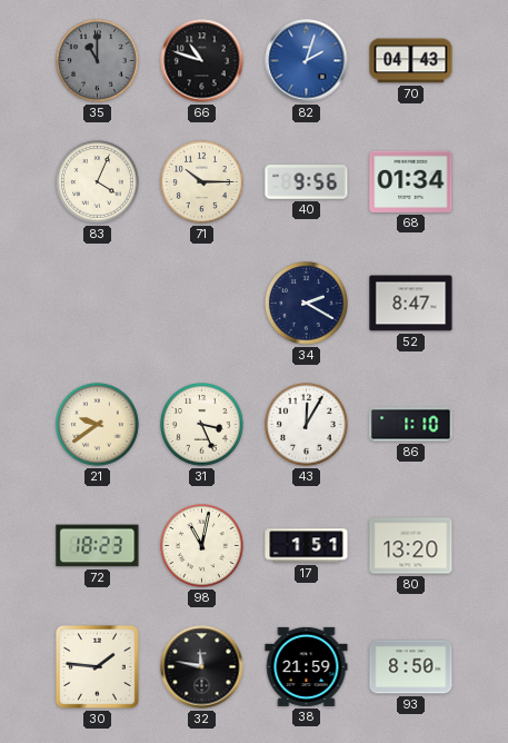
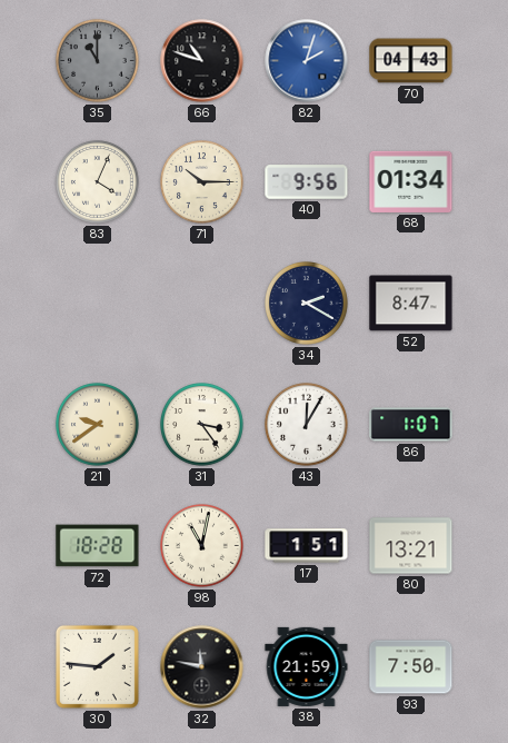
31: 3:26 -> 3:24 (202, 425)
86: 1:10 -> 1:07 (411, 425)
72: 18:23 -> 18:28 (98, 546)
80: 13:20 -> 13:21 (411, 546)
93: 8:50 -> 7:50 (411, 667)
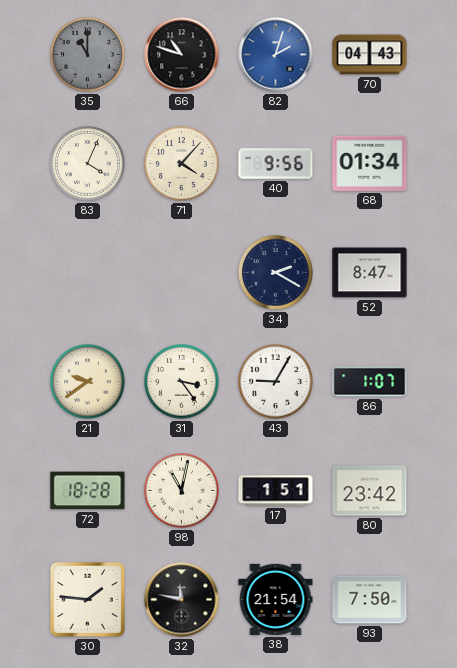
71: 10:15 -> 4:07 (182, 164)
43: 12:05 -> 9:05 (276, 382)
80: 13:21 -> 23:42 (370, 491)
38: 21:59 -> 21:54 (276, 599)
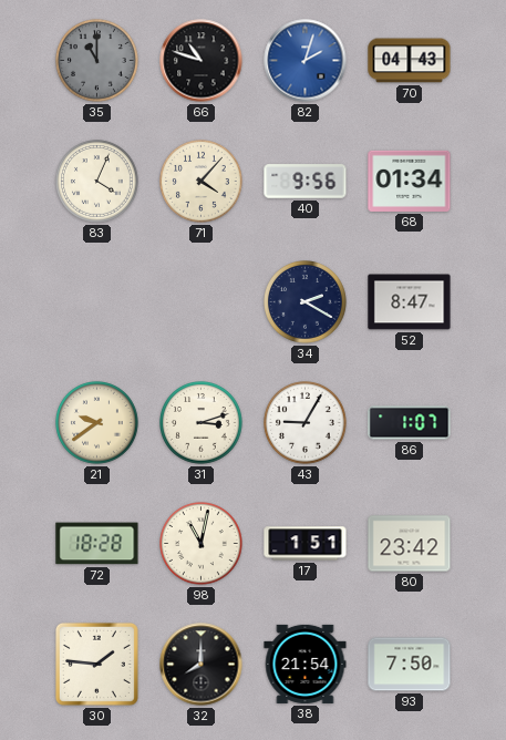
31: 3:24 -> 3:12 (202, 423)
32: 11:47 -> 8:00 (202, 665)
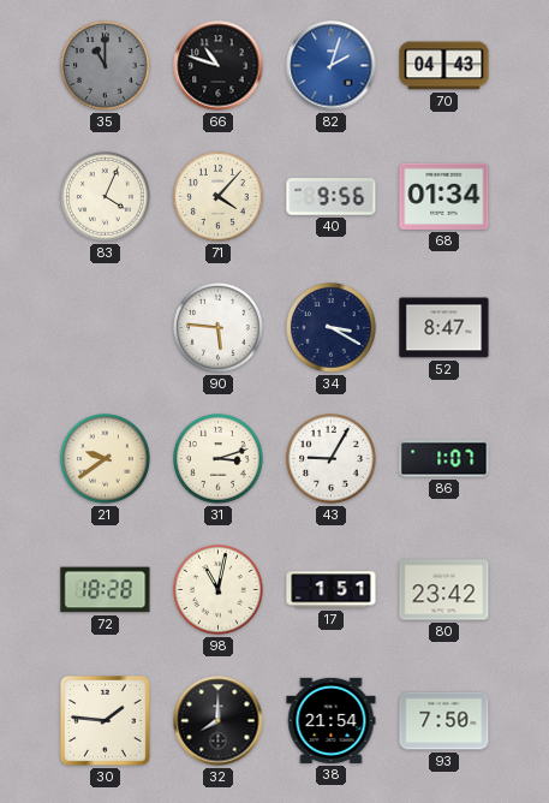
90: none -> 5:46 (219, 328)
34: 2:20 -> 3:20 (332, 328)
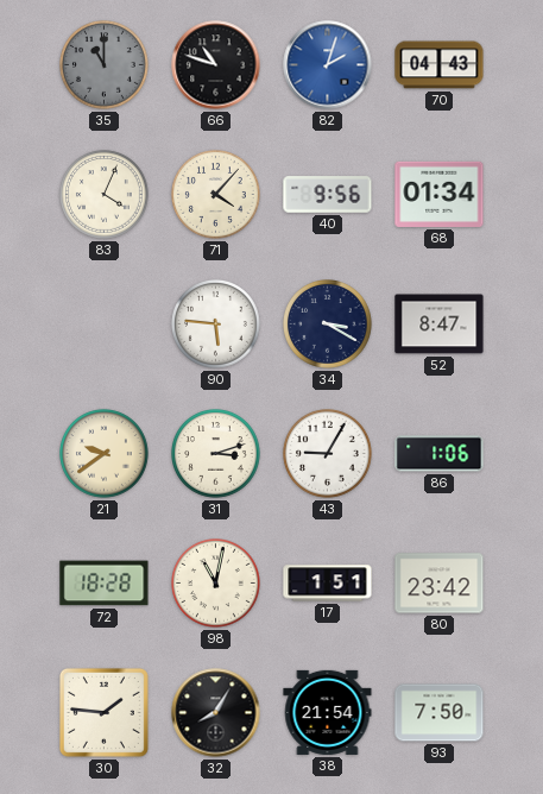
86: 1:07 -> 1:06 (440, 454)
32: 8:00 -> 8:05 (216, 713)
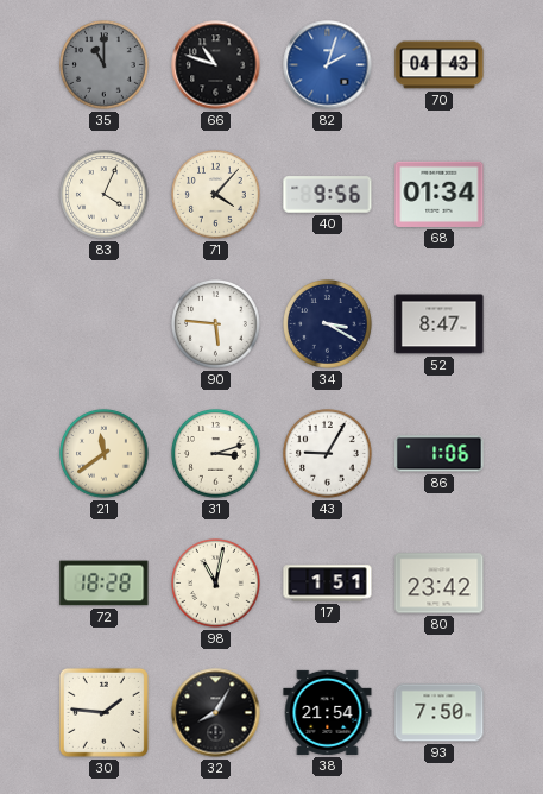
21: 9:39 -> 11:39 (105, 454)
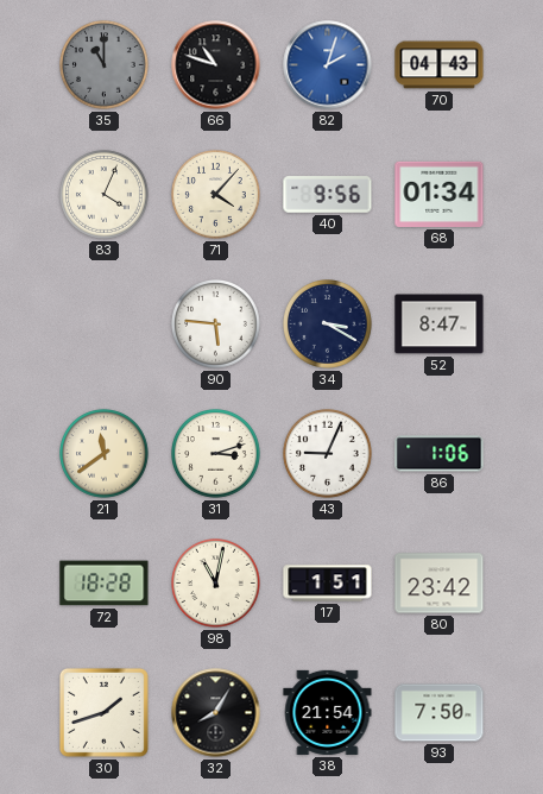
43: 9:05 -> 9:04 (328, 454)
30: 1:46 -> 1:42 (103, 712)
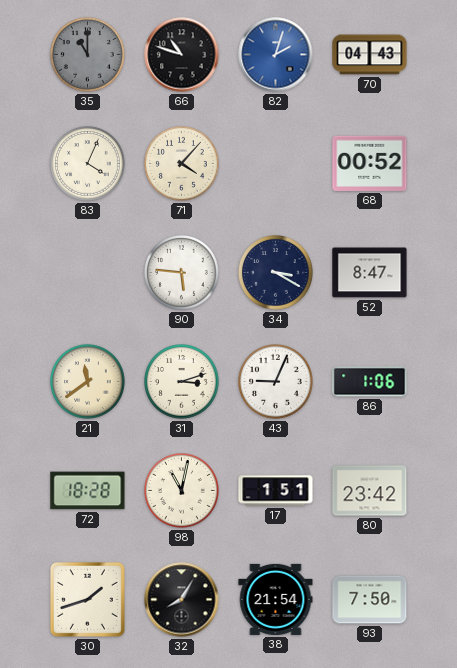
40: 9:56 -> none (328, 195)
68: 01:34 -> 00:52 (370, 163)
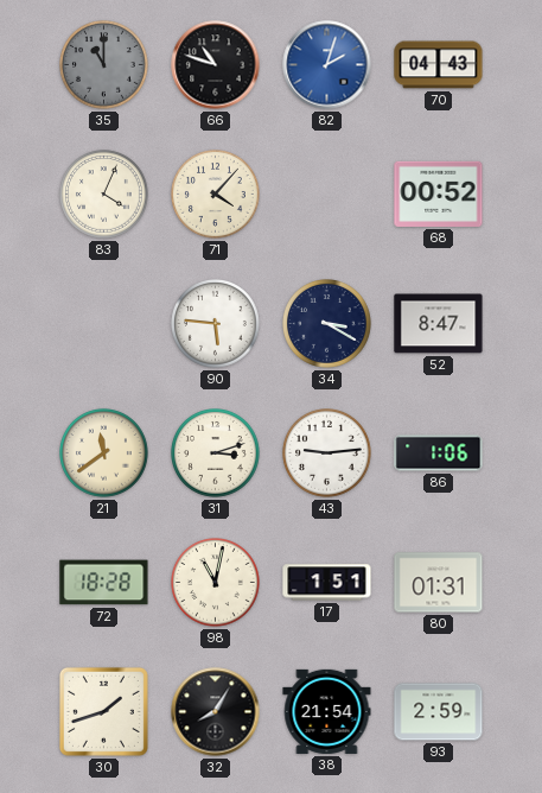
43: 9:04 -> 9:14 (327, 453)
80: 23:42 -> 01:31 (439, 583)
93: 7:50 -> 2:59 (439, 712)
